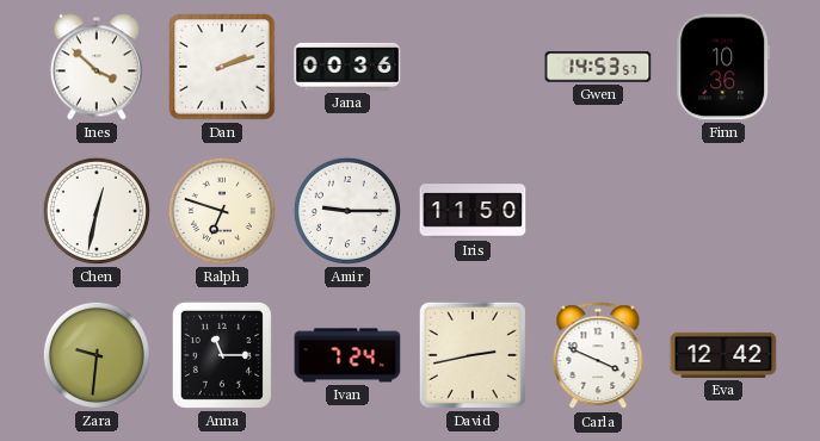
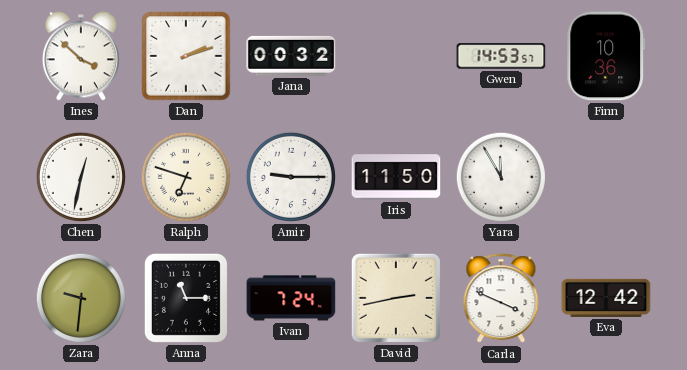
Jana: 00:36 -> 00:32 (291, 56)
Yara: none -> 11:55 (501, 177)
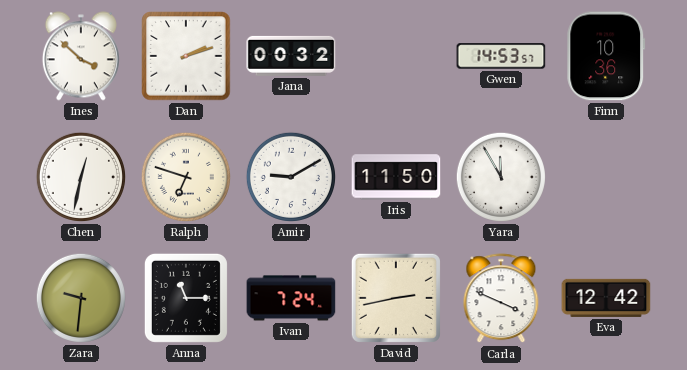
Amir: 9:15 -> 9:10 (291, 177)
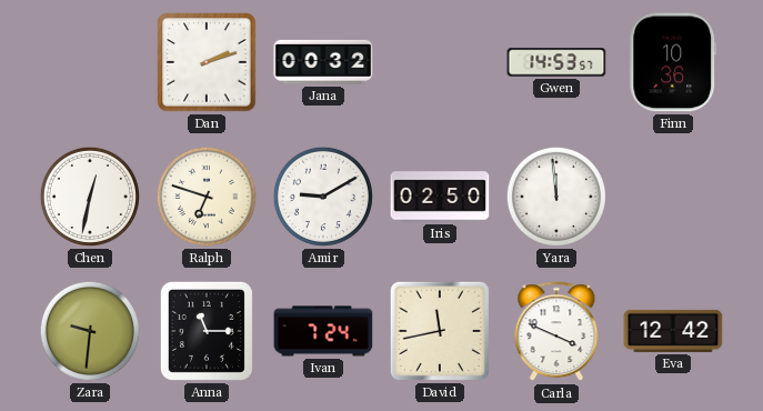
Ines: 3:52 -> none (81, 56)
Iris: 11:50 -> 02:50 (440, 197)
Yara: 11:55 -> 11:59 (556, 197)
David: 2:43 -> 11:43 (440, 331)
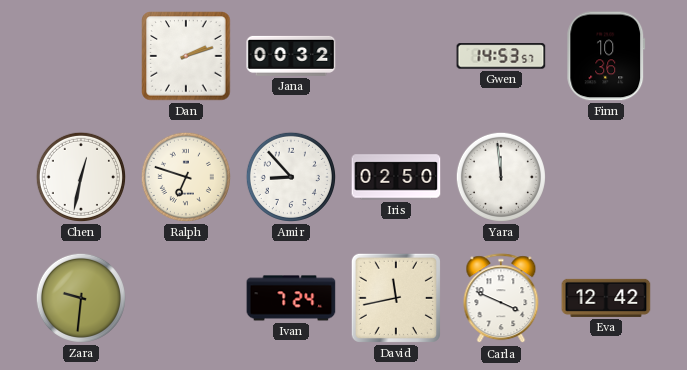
Amir: 9:10 -> 8:53 (291, 177)
Anna: 11:15 -> none (207, 331)
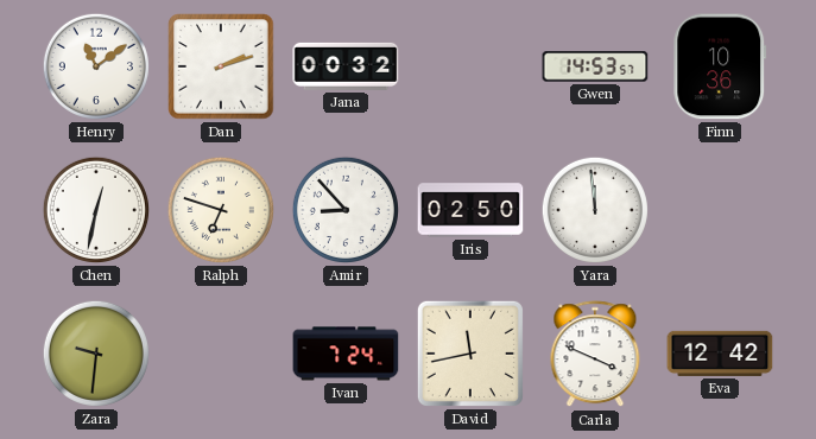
Henry: none -> 11:09 (96, 66)
